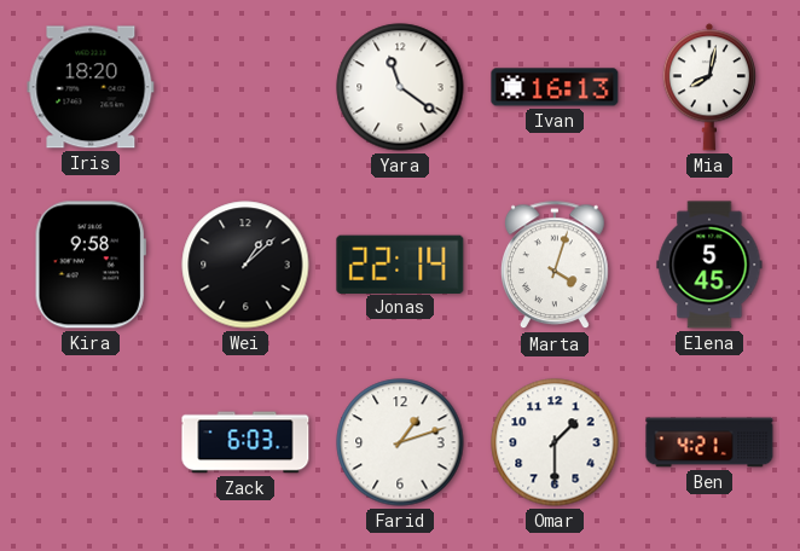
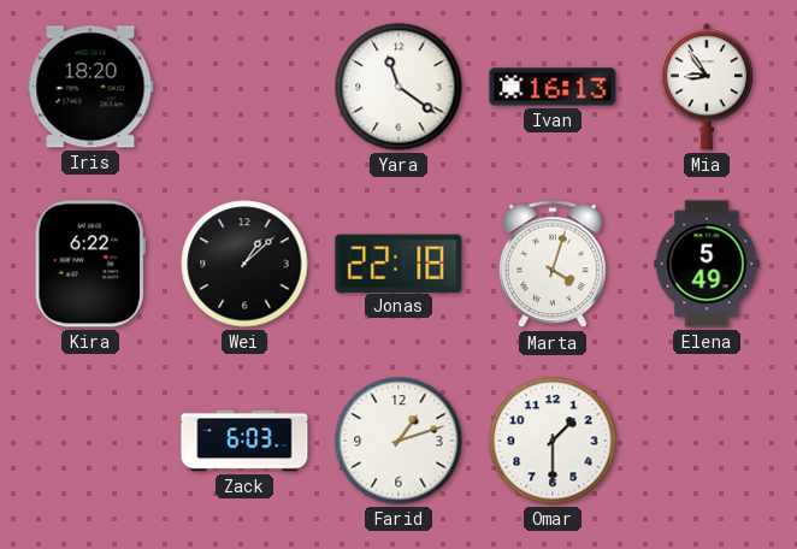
Mia: 8:02 -> 8:54 (707, 87)
Kira: 9:58 -> 6:22 (90, 264)
Jonas: 22:14 -> 22:18 (398, 262)
Elena: 5:45 -> 5:49 (707, 264)
Ben: 4:21 -> none (709, 442)
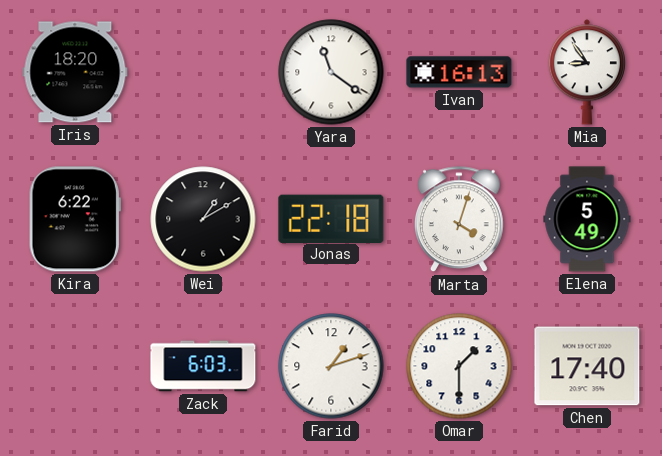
Wei: 1:08 -> 1:10 (203, 219)
Chen: none -> 17:40 (587, 366)
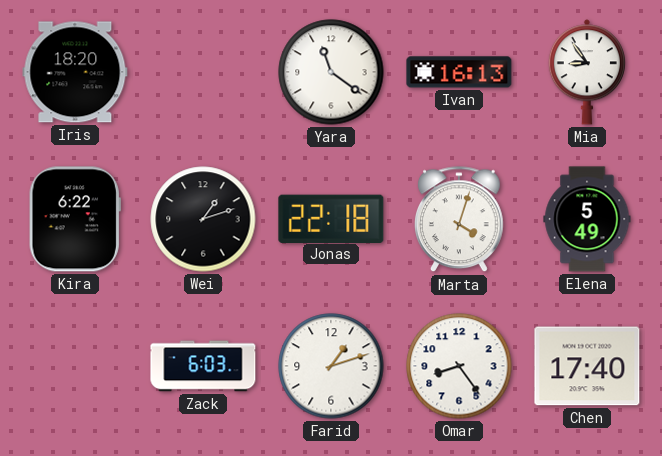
Wei: 1:10 -> 1:12 (203, 219)
Omar: 1:30 -> 8:24 (459, 366)
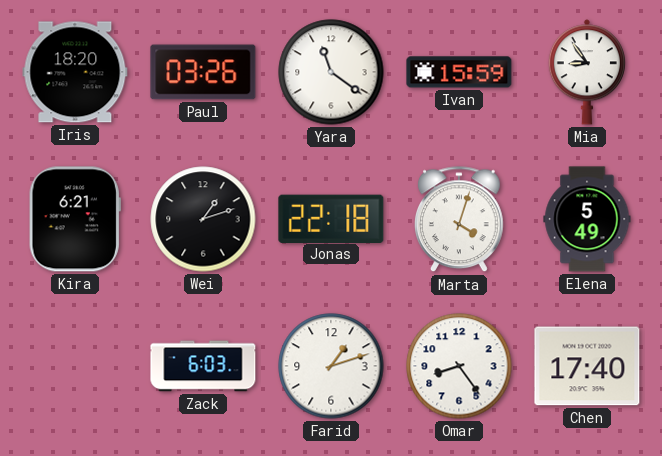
Paul: none -> 03:26 (203, 72)
Ivan: 16:13 -> 15:59 (459, 72)
Kira: 6:22 -> 6:21 (75, 219)
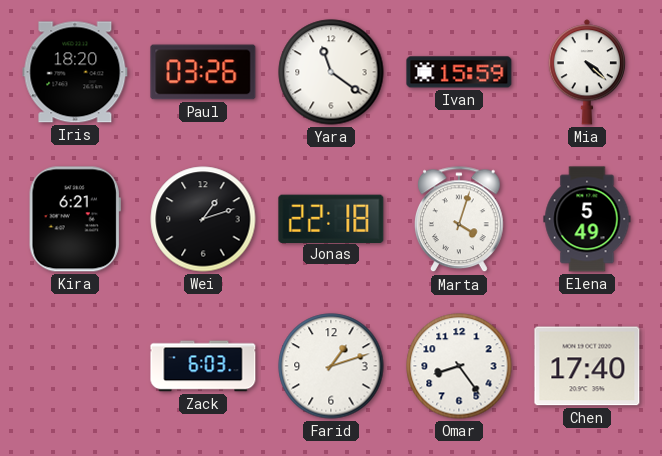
Mia: 8:54 -> 4:22 (587, 72)
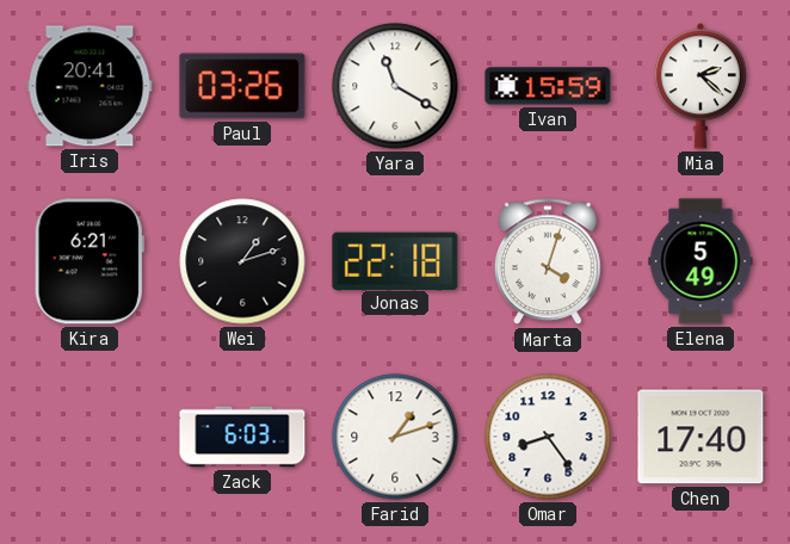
Iris: 18:20 -> 20:41 (90, 86)
Yara: 11:21 -> 11:20 (395, 86)
Mia: 4:22 -> 2:22 (700, 86)
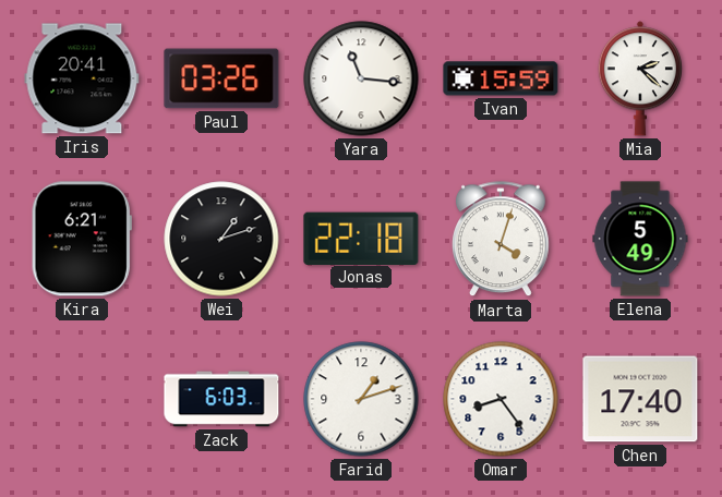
Yara: 11:20 -> 11:16 (361, 78)
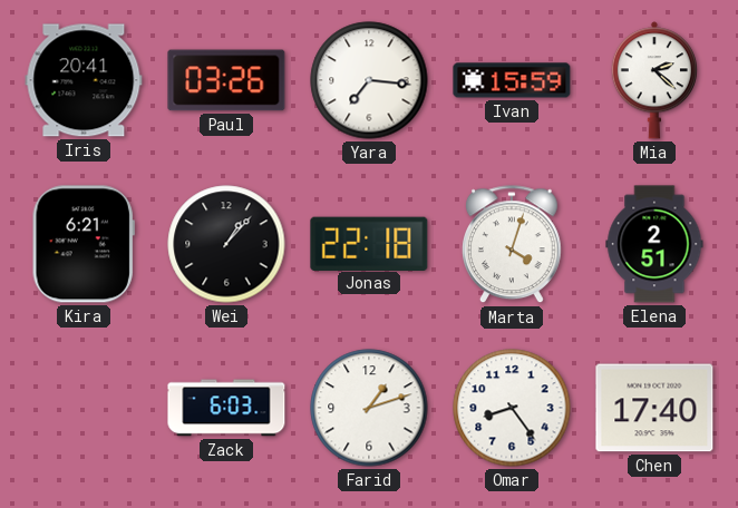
Yara: 11:16 -> 7:16 (369, 80)
Wei: 1:12 -> 1:07 (226, 244)
Elena: 5:49 -> 2:51 (654, 244)
